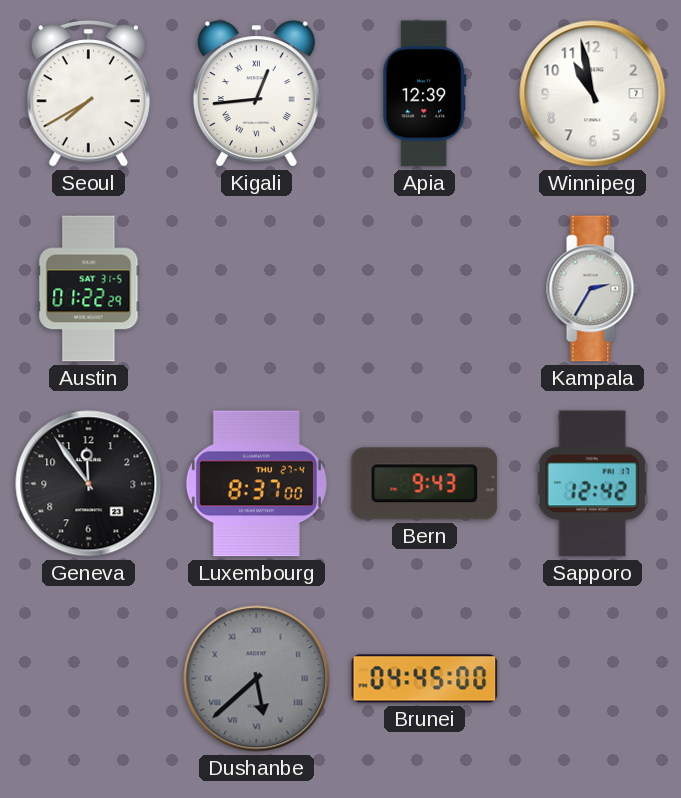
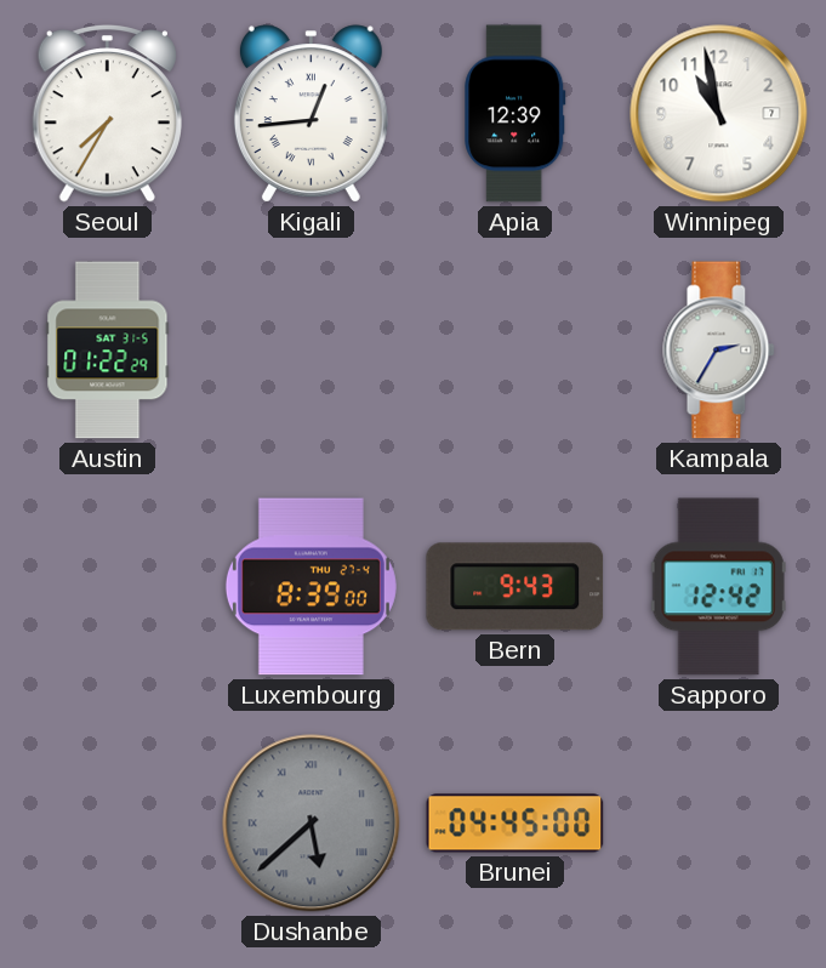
Seoul: 7:40 -> 7:35 (107, 114)
Geneva: 11:54 -> none (89, 484)
Luxembourg: 8:37 -> 8:39 (311, 587)
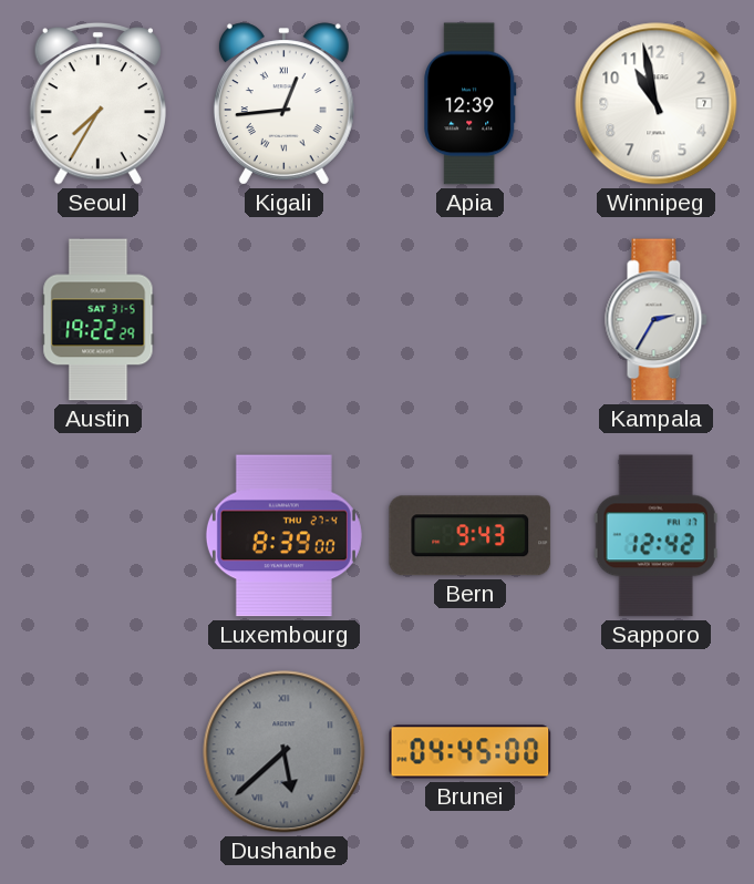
Austin: 01:22 -> 19:22 (99, 320)
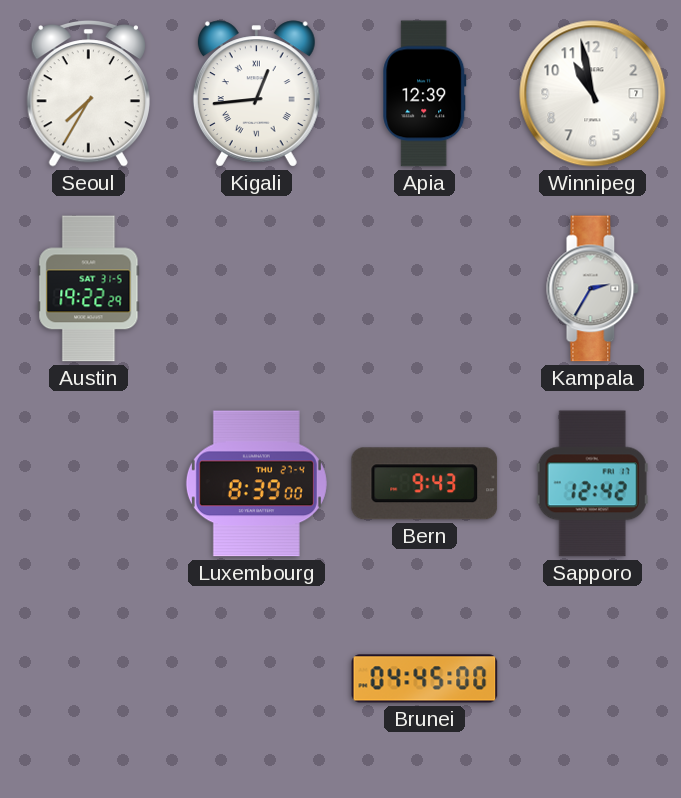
Dushanbe: 5:38 -> none (285, 752)
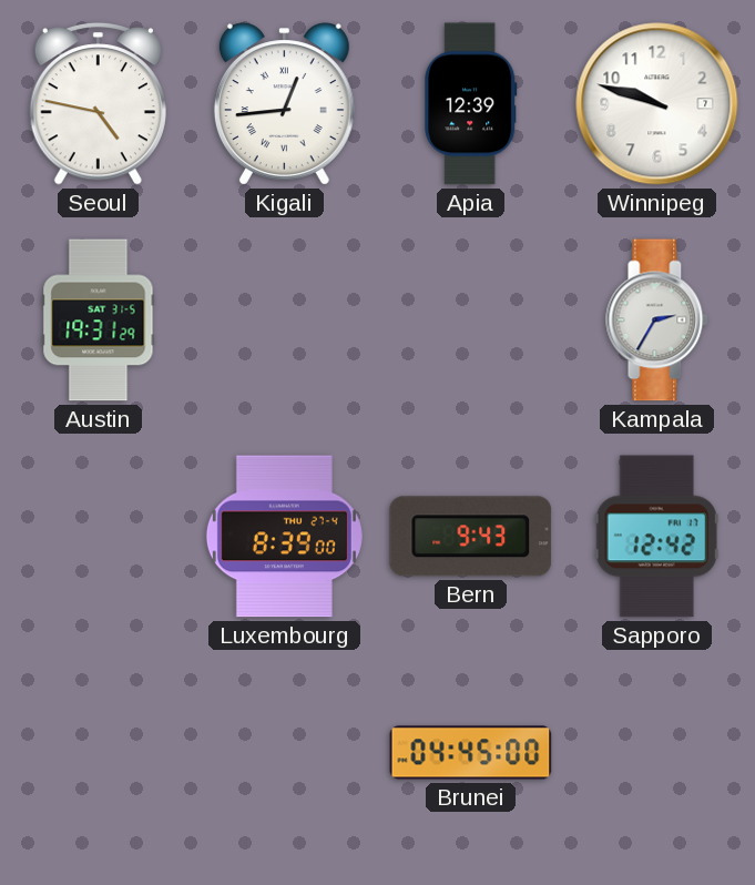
Seoul: 7:35 -> 4:47 (98, 104)
Winnipeg: 10:58 -> 9:48 (657, 104)
Austin: 19:22 -> 19:31 (99, 321)
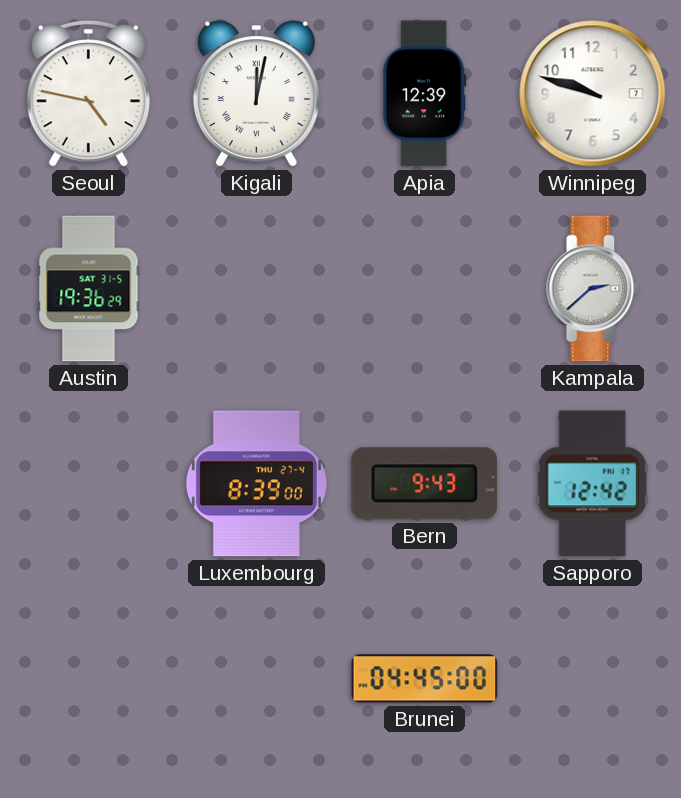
Kigali: 12:44 -> 12:02 (256, 94)
Austin: 19:31 -> 19:36 (89, 289)
Kampala: 2:35 -> 2:38 (593, 289)
